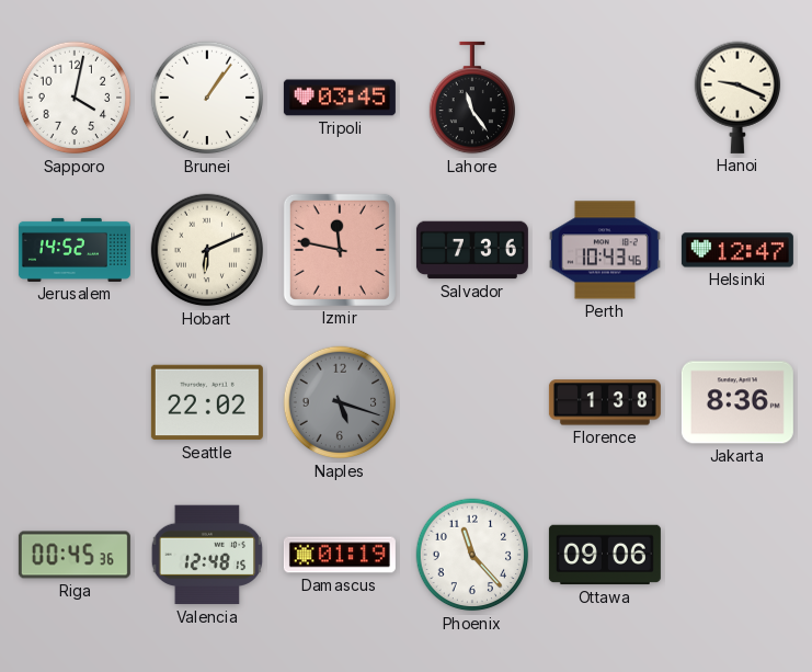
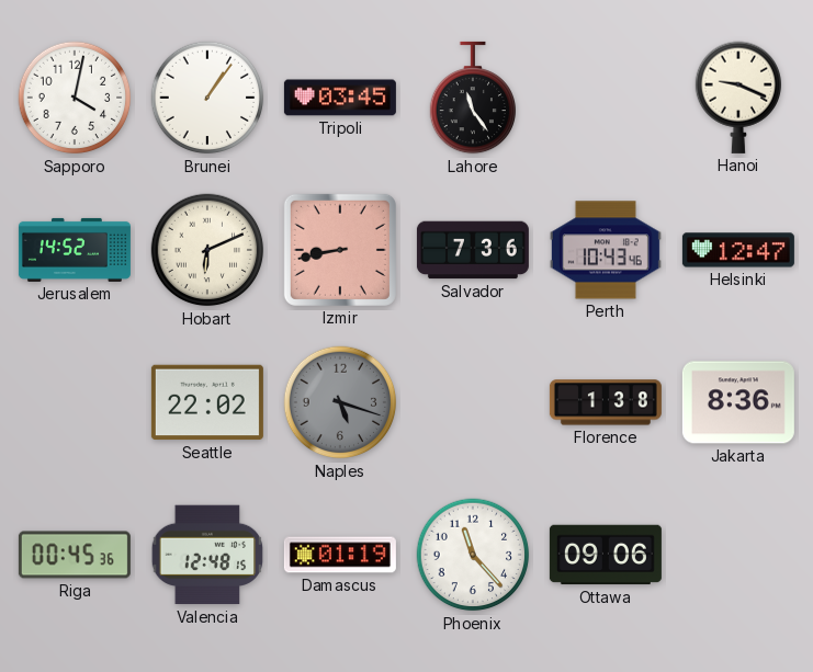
Izmir: 11:47 -> 8:43 (340, 250)
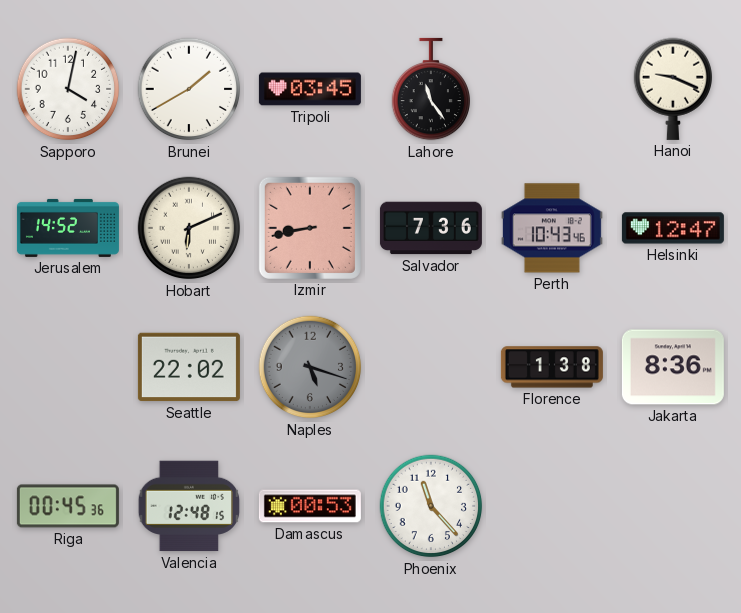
Brunei: 1:06 -> 1:40 (189, 89)
Damascus: 01:19 -> 00:53 (310, 506)
Ottawa: 09:06 -> none (606, 555)
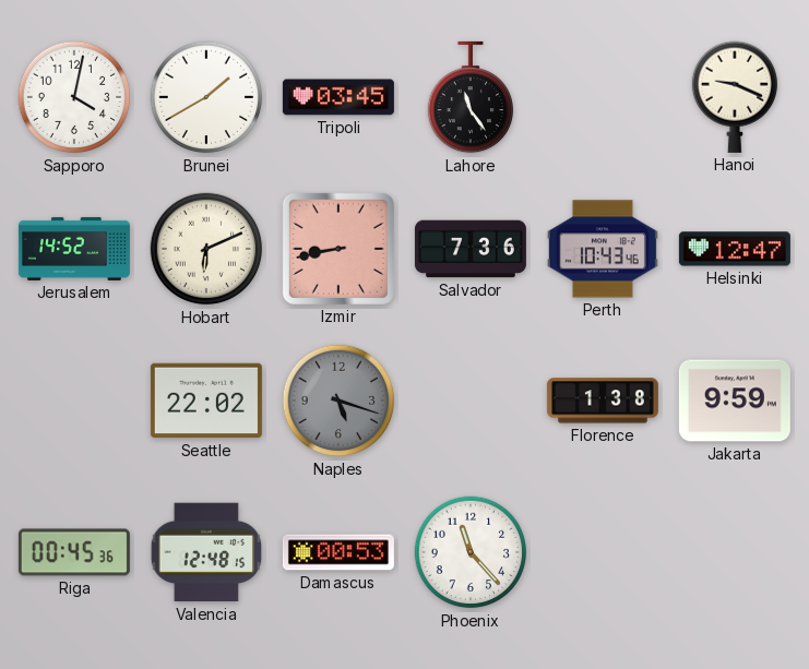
Jakarta: 8:36 -> 9:59 (735, 401)
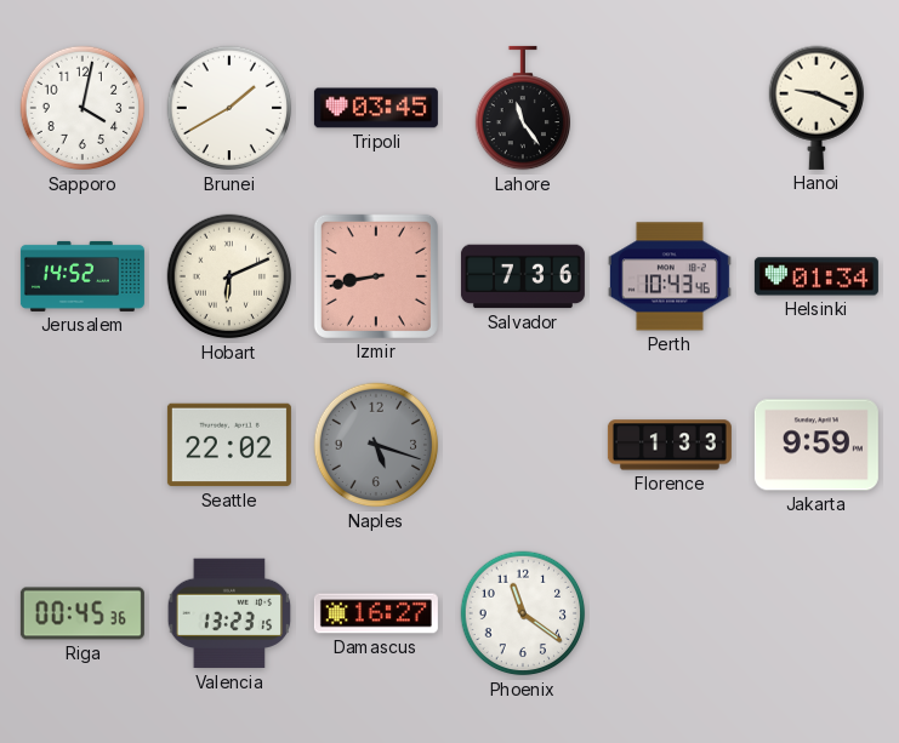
Helsinki: 12:47 -> 01:34 (817, 276)
Florence: 1:38 -> 1:33 (670, 445)
Valencia: 12:48 -> 13:23 (229, 613)
Damascus: 00:53 -> 16:27 (376, 613)
Phoenix: 11:23 -> 11:21 (523, 613)
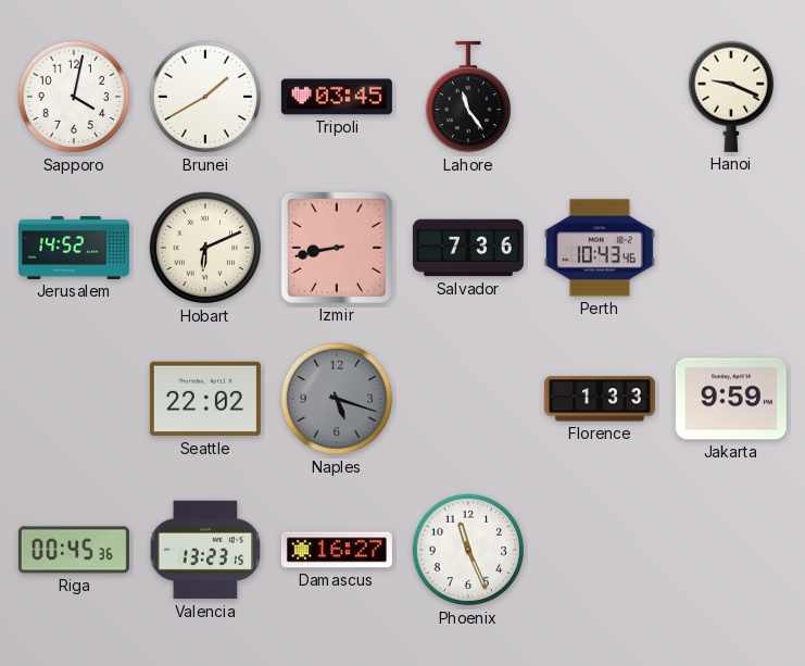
Helsinki: 01:34 -> none (817, 276)
Phoenix: 11:21 -> 11:26 (468, 550)
